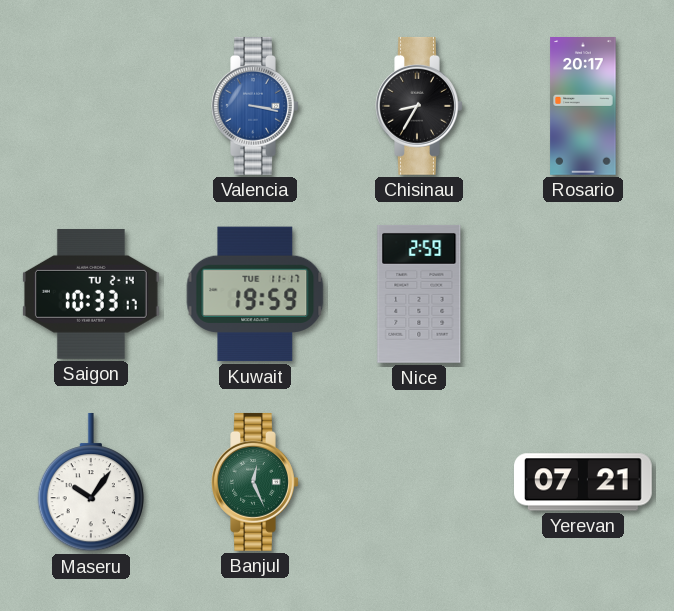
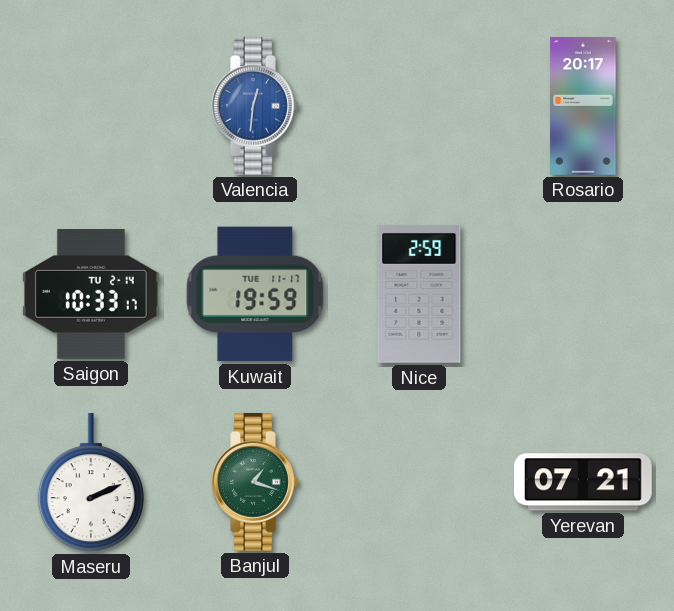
Valencia: 3:17 -> 12:31 (255, 106)
Chisinau: 8:35 -> none (419, 106)
Maseru: 10:06 -> 2:11 (91, 482)
Banjul: 12:26 -> 1:18 (255, 482)
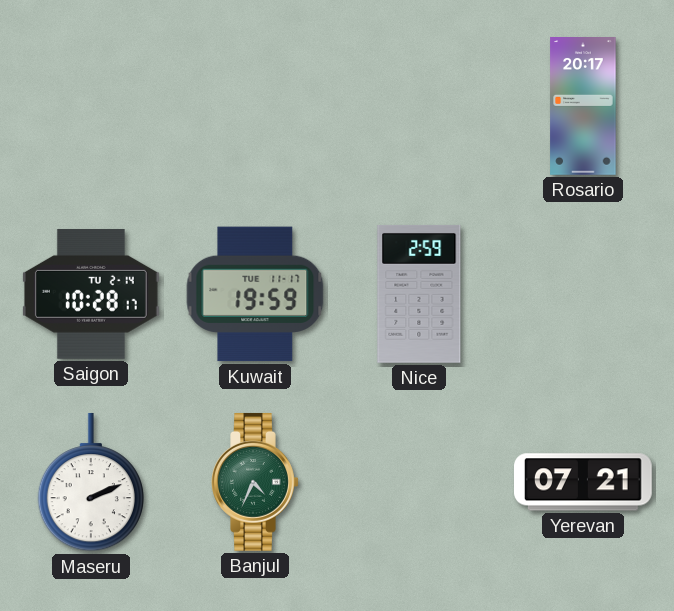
Valencia: 12:31 -> none (255, 106)
Saigon: 10:33 -> 10:28 (91, 295)
Banjul: 1:18 -> 4:34 (255, 482)
